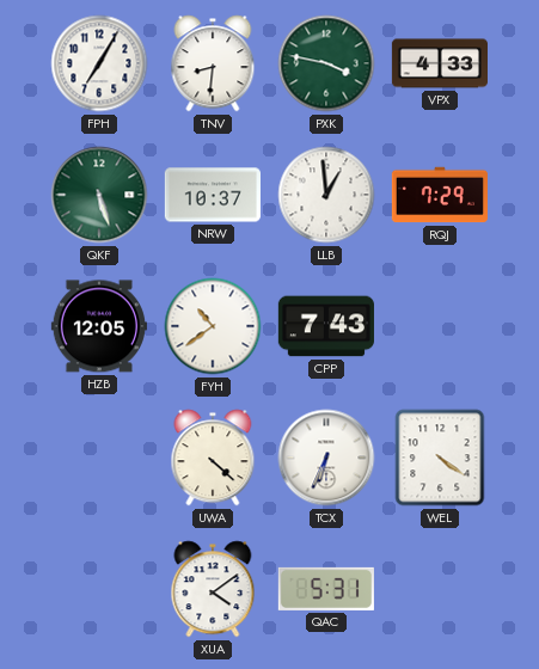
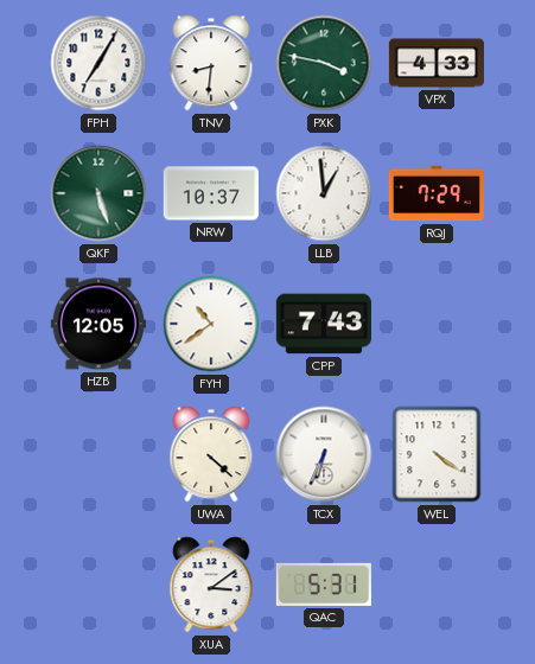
XUA: 4:09 -> 3:09 (211, 585)
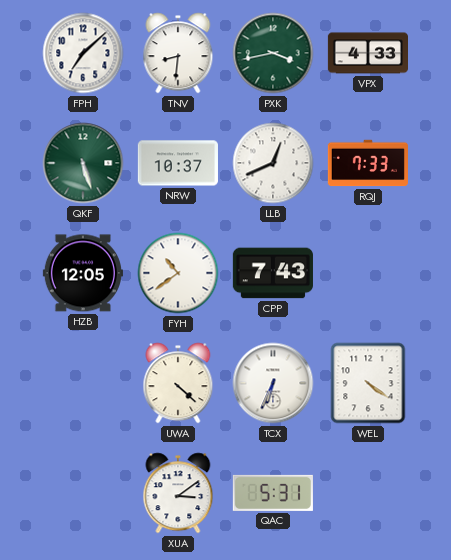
FPH: 7:05 -> 7:08 (83, 53)
PXK: 3:47 -> 3:43 (273, 53)
LLB: 12:59 -> 12:41 (273, 163)
RQJ: 7:29 -> 7:33 (368, 163)
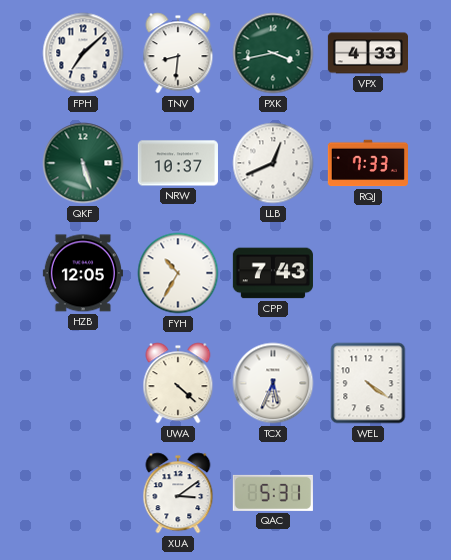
FYH: 10:39 -> 10:35 (178, 273)
TCX: 6:34 -> 5:34 (273, 383)
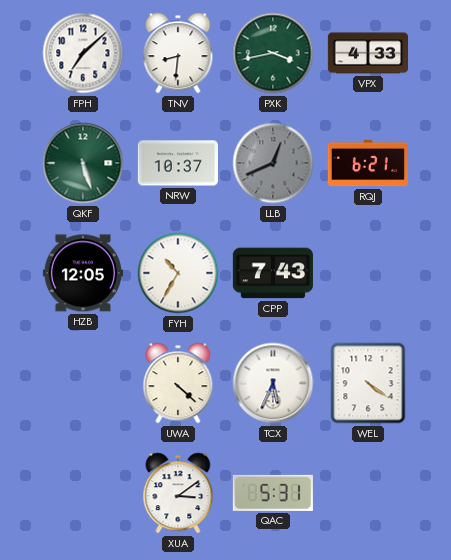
LLB dial: white -> grey (273, 163)
RQJ: 7:33 -> 6:21 (368, 163)
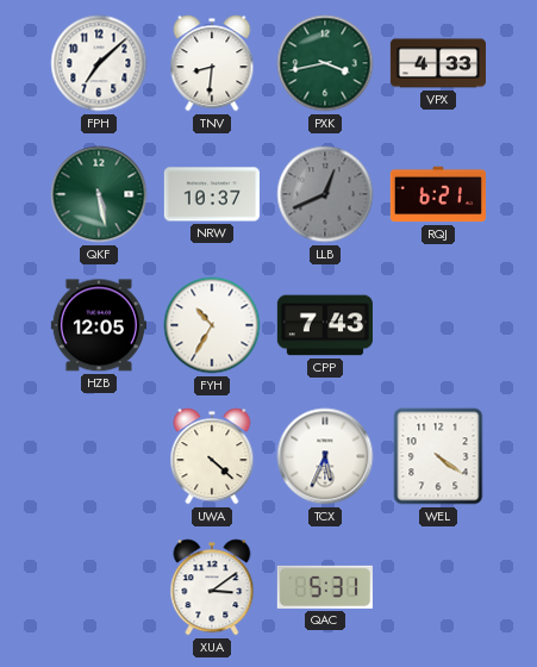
QKF: 5:27 -> 5:28 (99, 194)
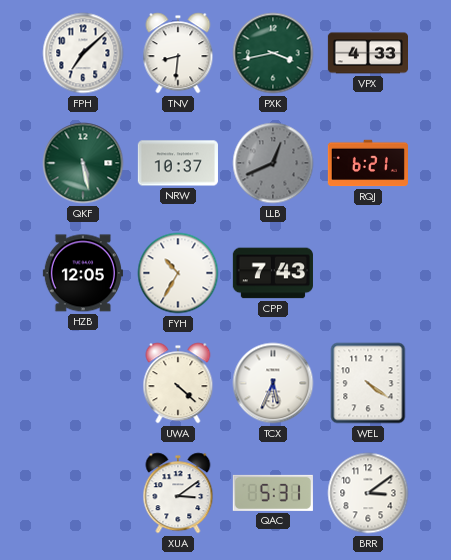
BRR: none -> 3:09 (368, 493)
